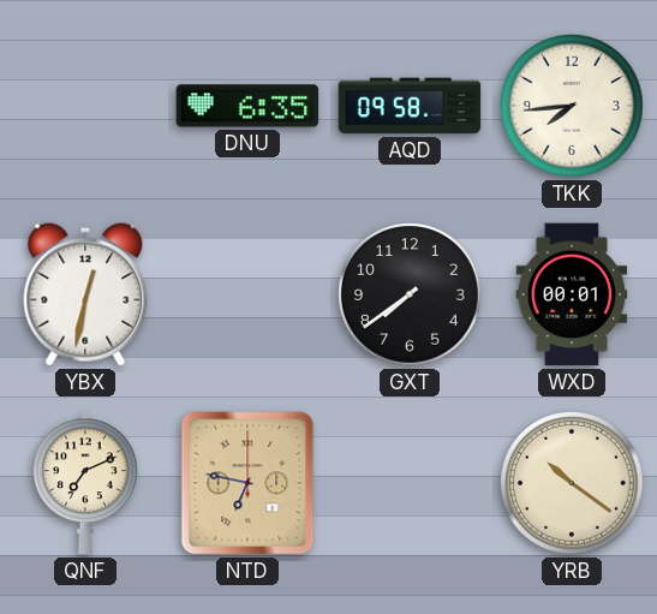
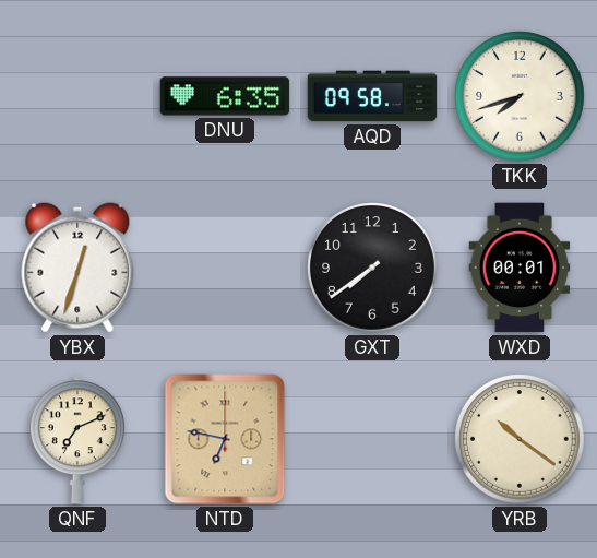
TKK: 7:44 -> 7:42 (521, 97)
YBX: 12:32 -> 12:33 (77, 268)
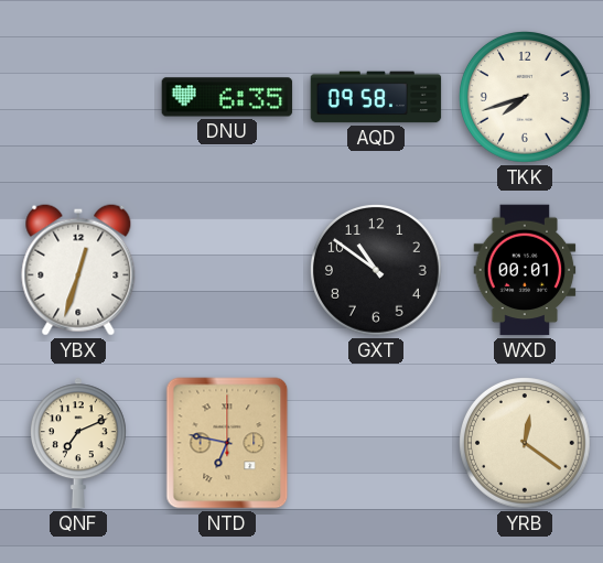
GXT: 7:39 -> 10:51 (377, 271)
YRB: 10:21 -> 12:21 (526, 444)
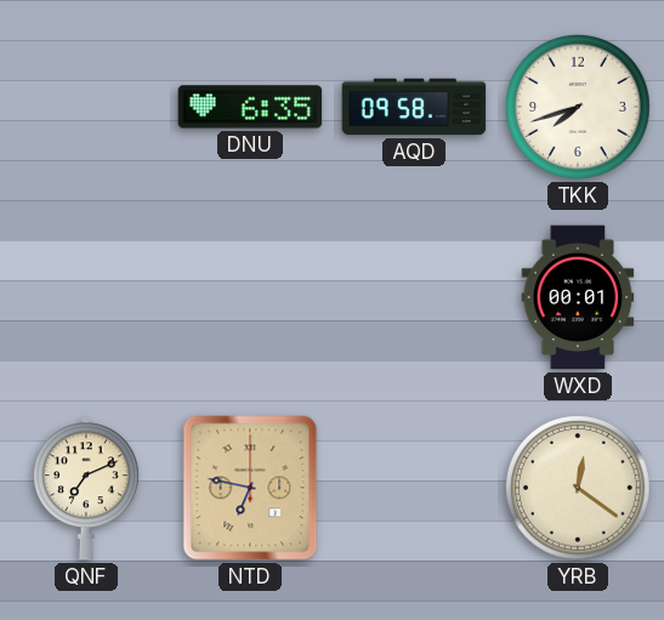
YBX: 12:33 -> none (78, 270)
GXT: 10:51 -> none (377, 271)
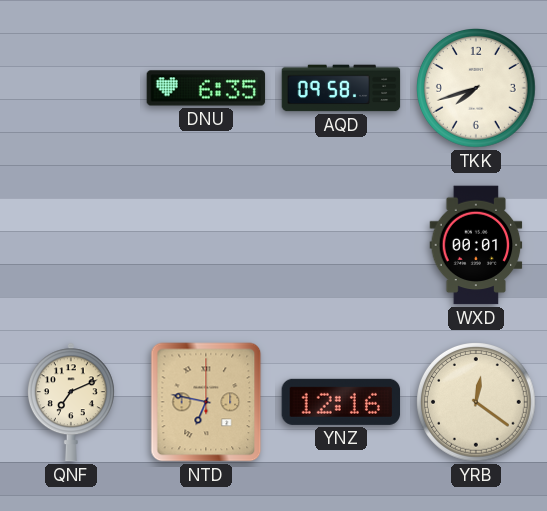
YNZ: none -> 12:16 (341, 402)
